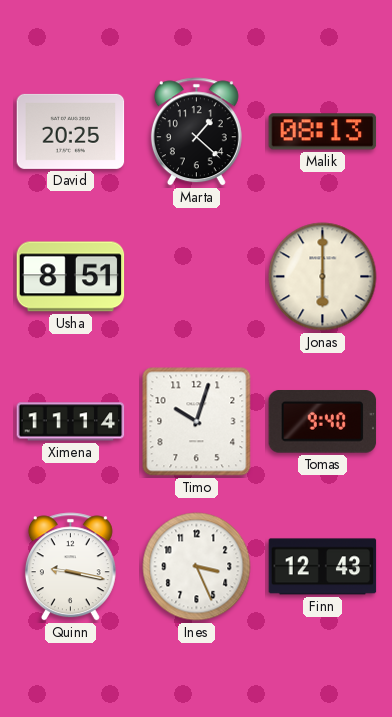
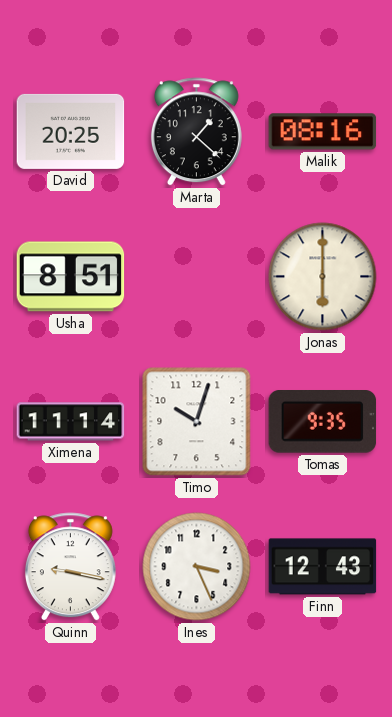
Malik: 08:13 -> 08:16 (323, 132)
Tomas: 9:40 -> 9:35 (323, 422)
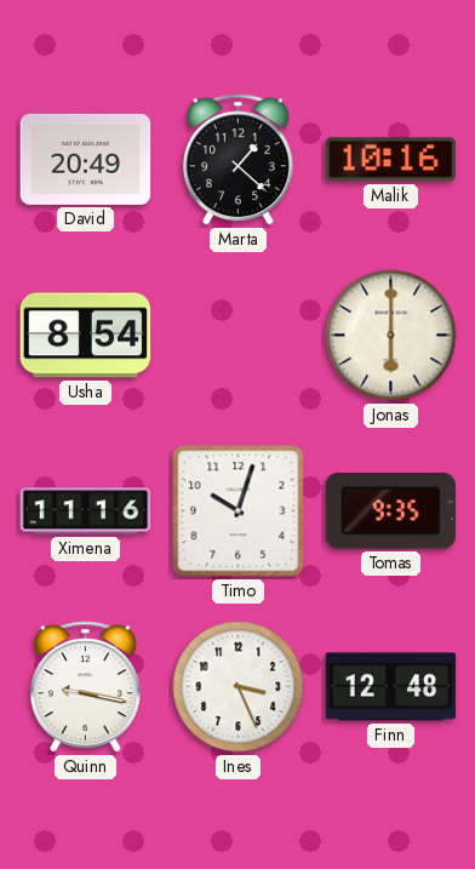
David: 20:25 -> 20:49 (86, 159)
Malik: 08:16 -> 10:16 (391, 160)
Usha: 8:51 -> 8:54 (86, 336)
Ximena: 11:14 -> 11:16 (86, 511)
Finn: 12:43 -> 12:48 (391, 687)
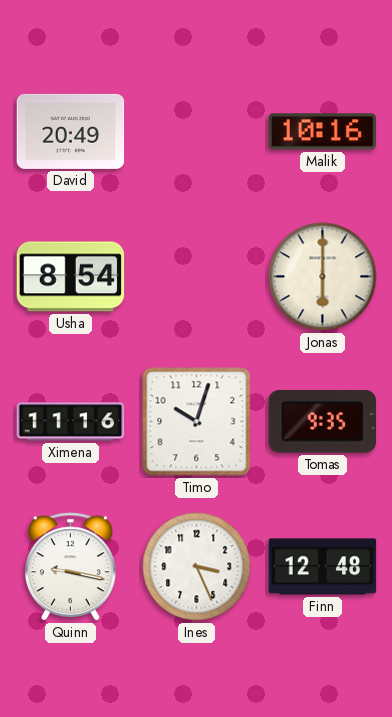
Marta: 1:22 -> none (237, 160)
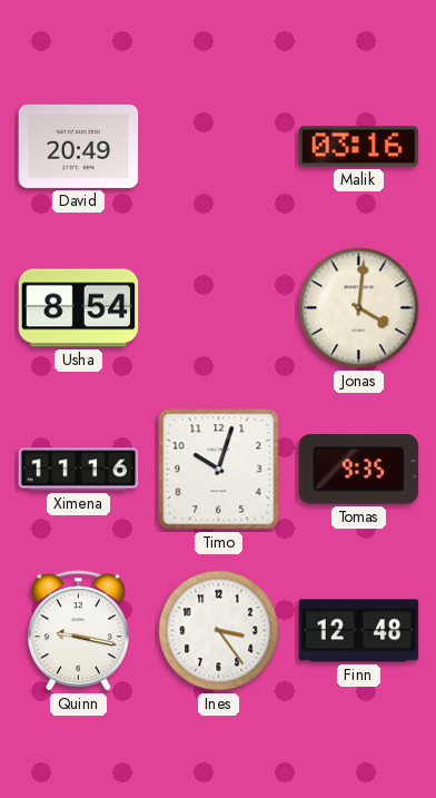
Malik: 10:16 -> 03:16 (359, 147)
Jonas: 6:00 -> 4:01 (359, 308)
Ines: 3:26 -> 3:24 (219, 631)
